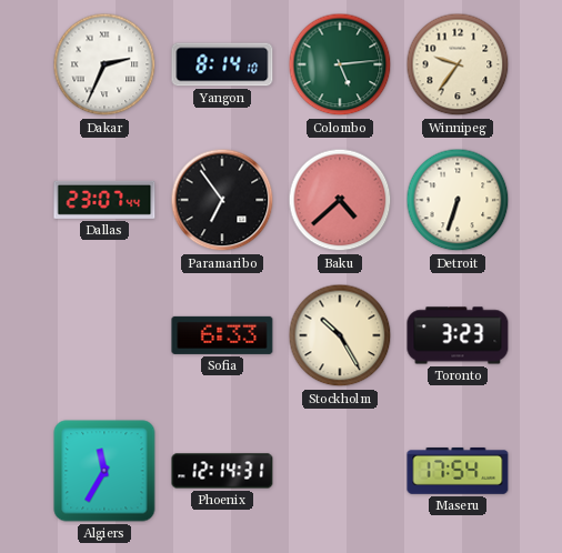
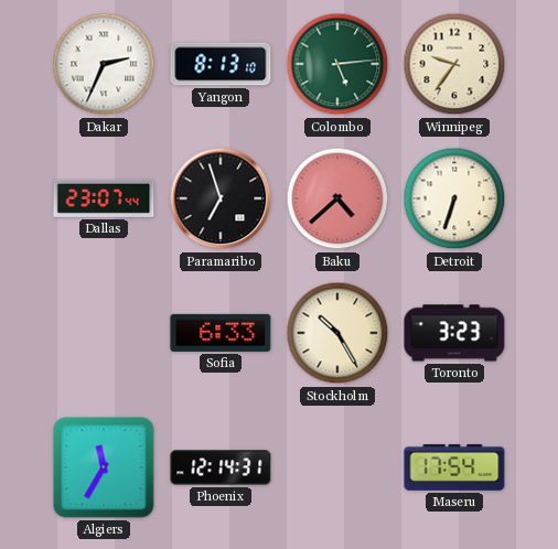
Yangon: 8:14 -> 8:13 (221, 64)
Paramaribo: 6:54 -> 6:57 (221, 198)
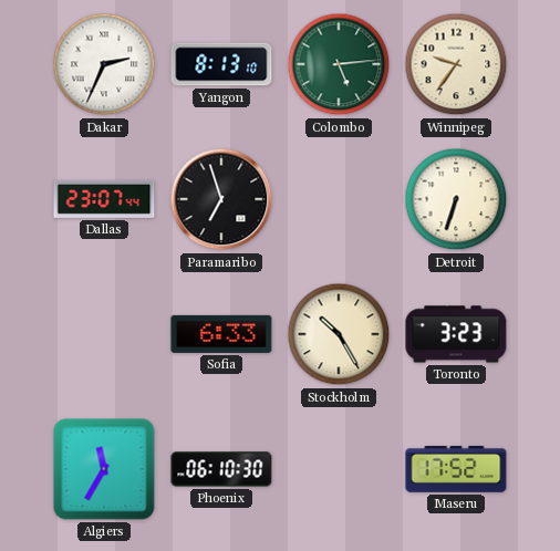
Baku: 4:38 -> none (337, 198)
Phoenix: 12:14 -> 06:10 (221, 469)
Maseru: 17:54 -> 17:52 (456, 469)
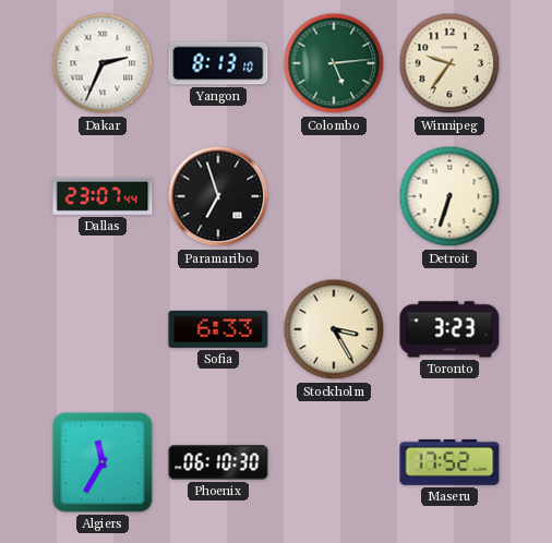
Stockholm: 10:25 -> 3:25 (334, 329)
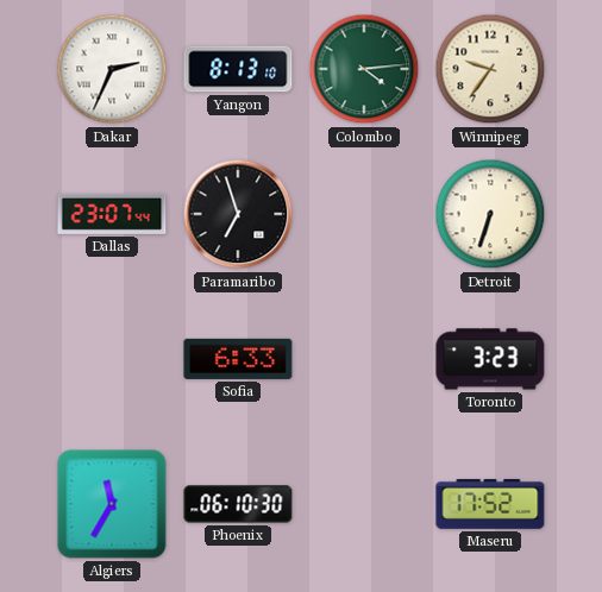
Colombo: 5:14 -> 4:14 (364, 69)
Stockholm: 3:25 -> none (334, 329)
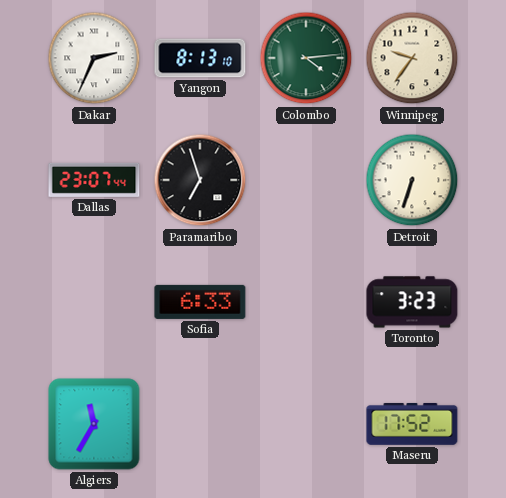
Phoenix: 06:10 -> none (238, 504)
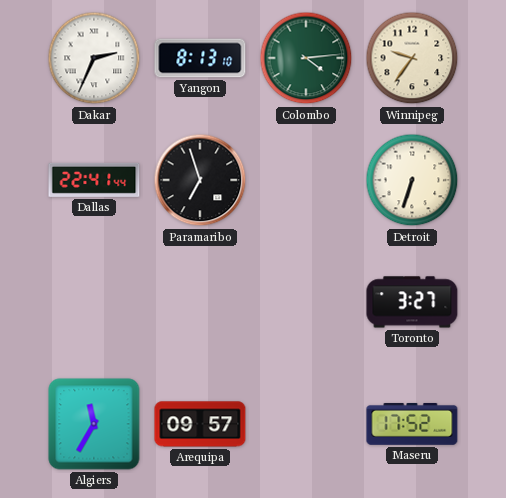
Dallas: 23:07 -> 22:41 (94, 180)
Sofia: 6:33 -> none (200, 302)
Toronto: 3:23 -> 3:27 (412, 302)
Arequipa: none -> 09:57 (200, 424)
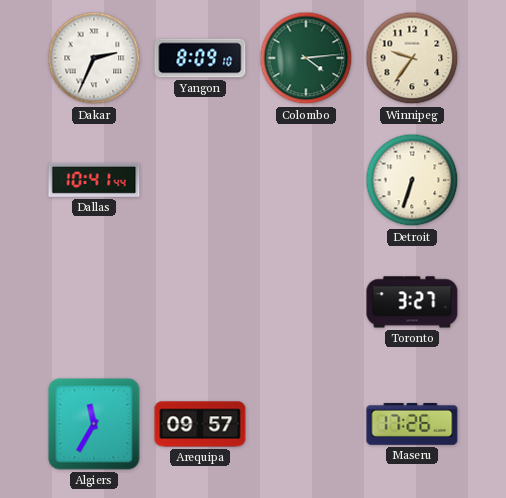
Yangon: 8:13 -> 8:09 (200, 58)
Dallas: 22:41 -> 10:41 (94, 180)
Paramaribo: 6:57 -> none (200, 180)
Maseru: 17:52 -> 17:26 (412, 424)
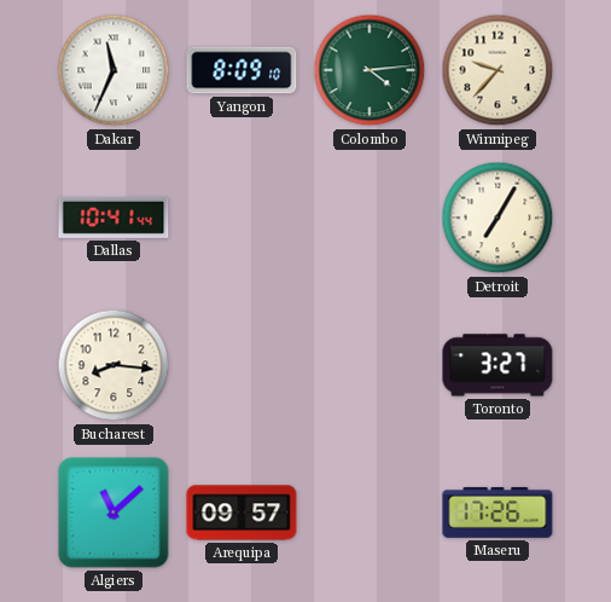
Dakar: 2:34 -> 11:34 (114, 70)
Winnipeg: 9:36 -> 9:37 (497, 70)
Detroit: 6:33 -> 7:05 (497, 218)
Bucharest: none -> 8:16 (114, 365)
Algiers: 11:35 -> 11:08 (114, 513)
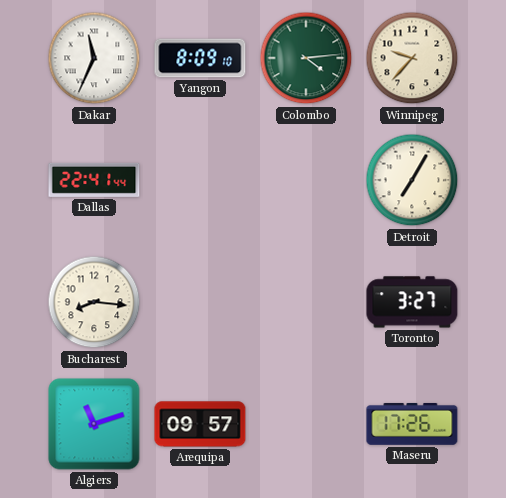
Dallas: 10:41 -> 22:41 (94, 180)
Algiers: 11:08 -> 11:12 (94, 424)
